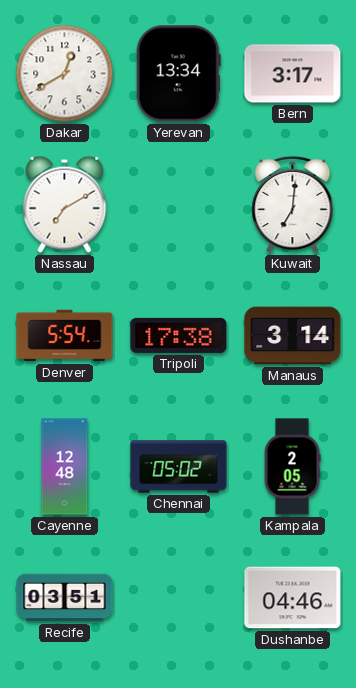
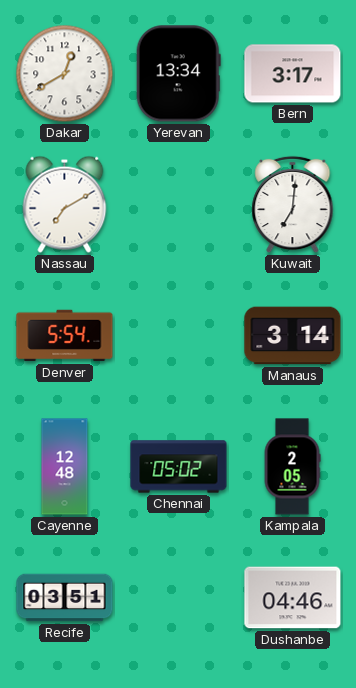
Tripoli: 17:38 -> none (179, 335)
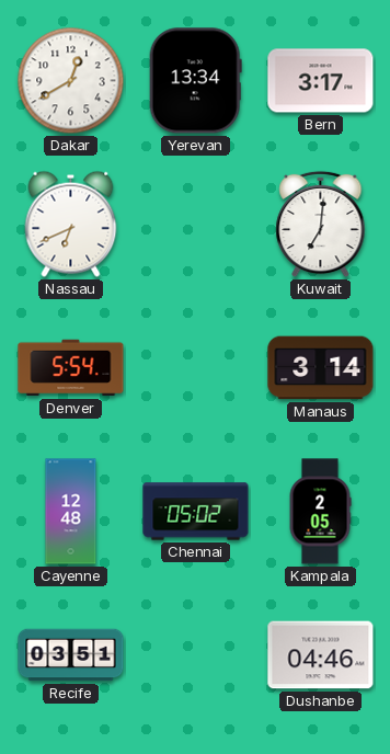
Nassau: 7:10 -> 6:41 (71, 224)
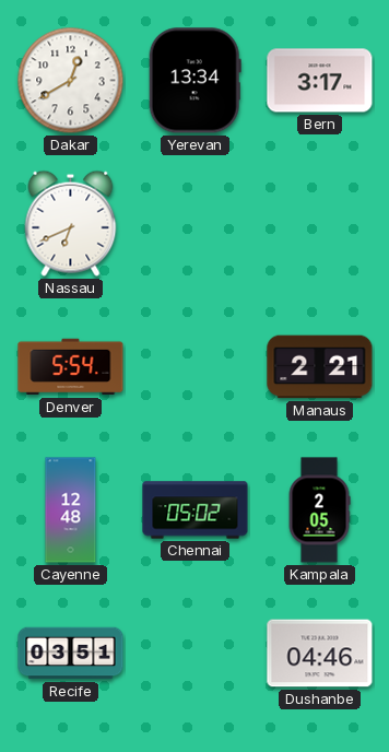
Kuwait: 7:01 -> none (321, 225)
Manaus: 3:14 -> 2:21 (320, 367)
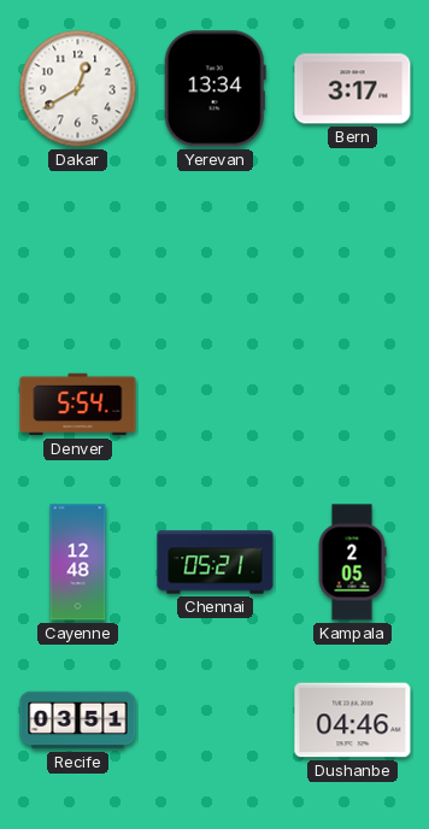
Nassau: 6:41 -> none (71, 223)
Manaus: 2:21 -> none (320, 367)
Chennai: 05:02 -> 05:21 (216, 563)
